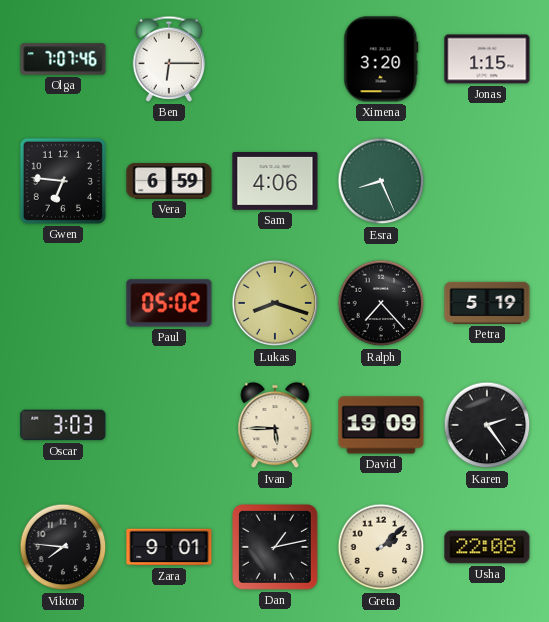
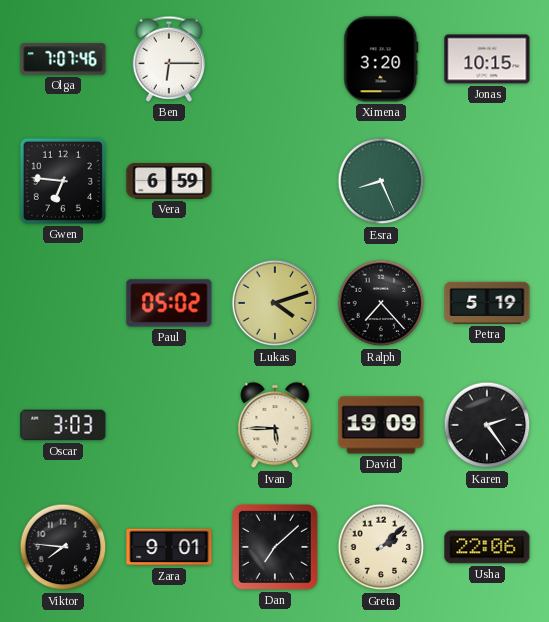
Jonas: 1:15 -> 10:15 (487, 59)
Sam: 4:06 -> none (275, 182)
Lukas: 8:18 -> 4:12 (275, 303)
Dan: 1:13 -> 7:08 (276, 548)
Usha: 22:08 -> 22:06 (487, 547)
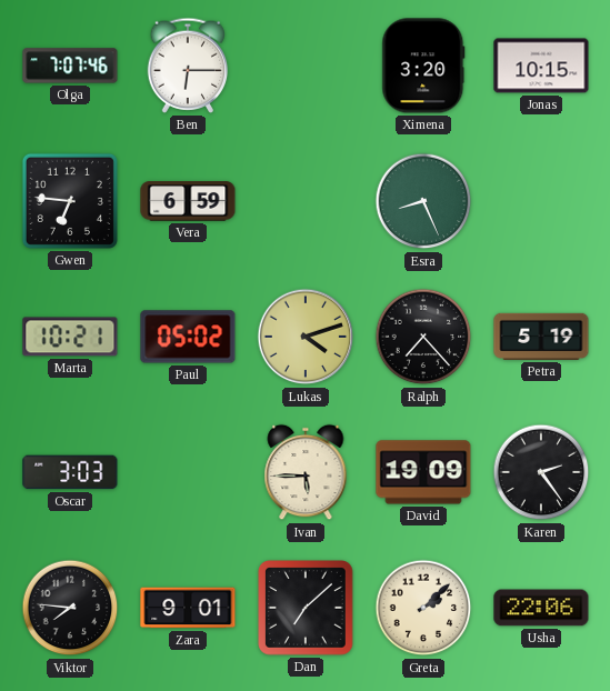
Marta: none -> 10:21 (70, 337)
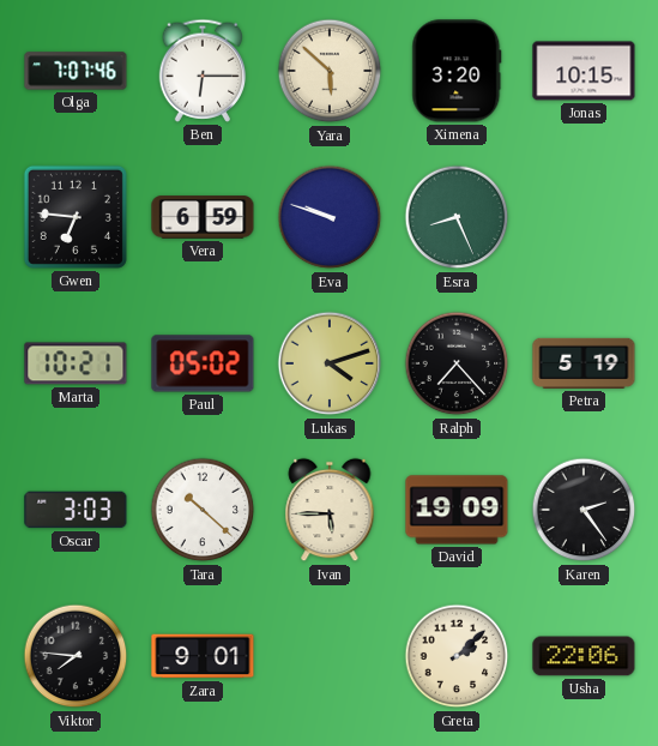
Yara: none -> 5:52 (330, 71)
Eva: none -> 9:48 (330, 217)
Tara: none -> 10:22 (203, 510)
Dan: 7:08 -> none (307, 609)
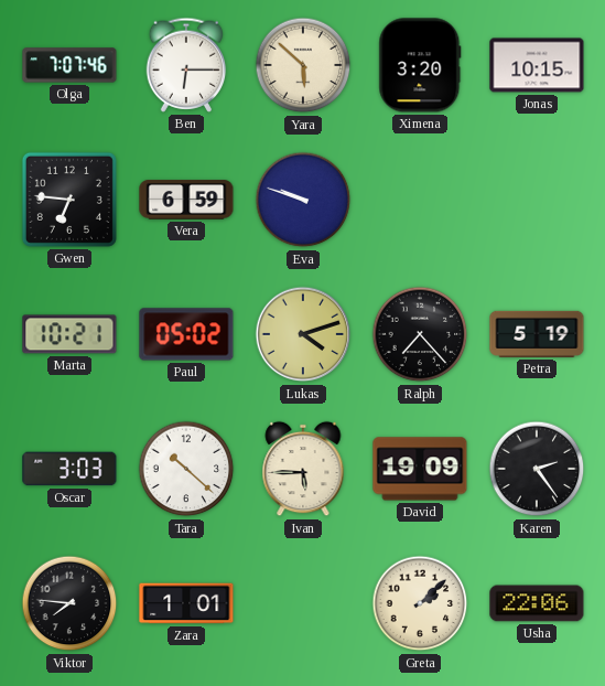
Esra: 8:26 -> none (457, 217)
Zara: 9:01 -> 1:01 (186, 603)
